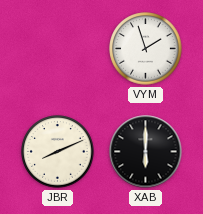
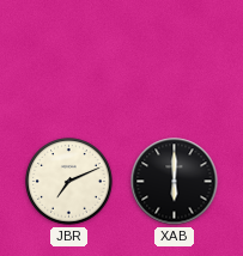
VYM: 1:57 -> none (146, 49)
JBR: 8:11 -> 7:11 (69, 182)
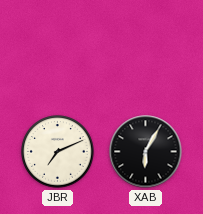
XAB: 6:00 -> 6:05 (146, 152)
